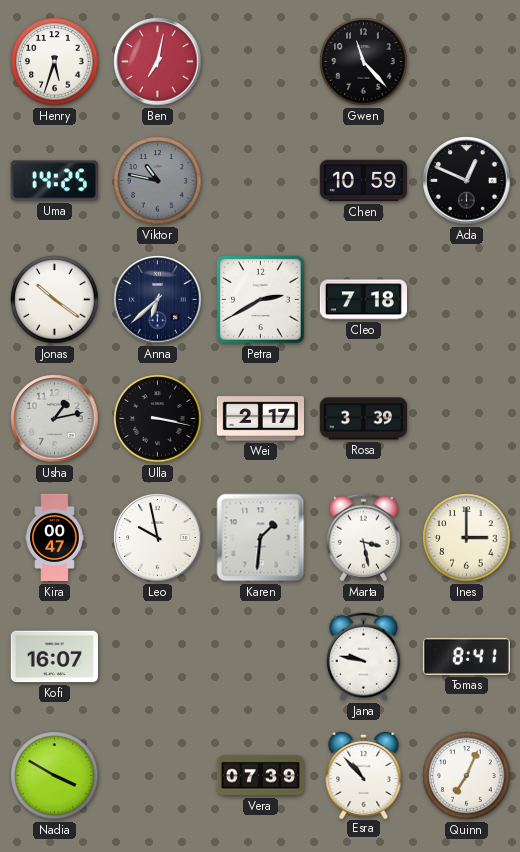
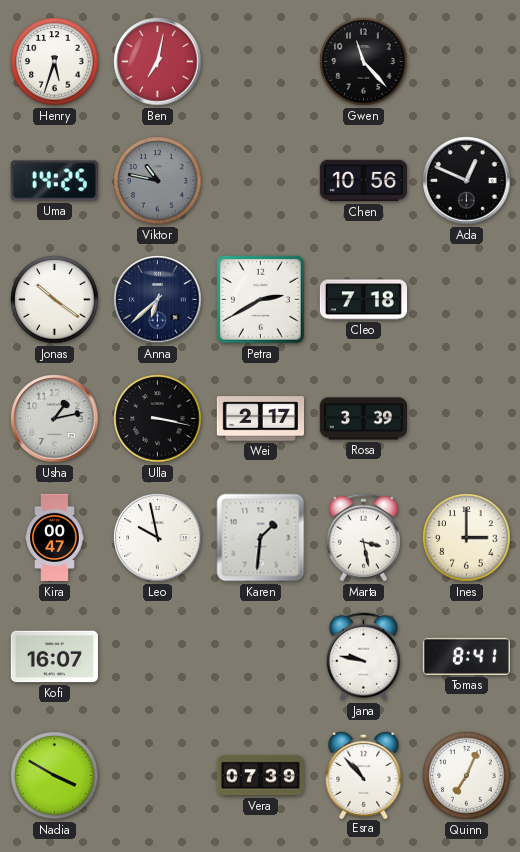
Chen: 10:59 -> 10:56 (363, 181)
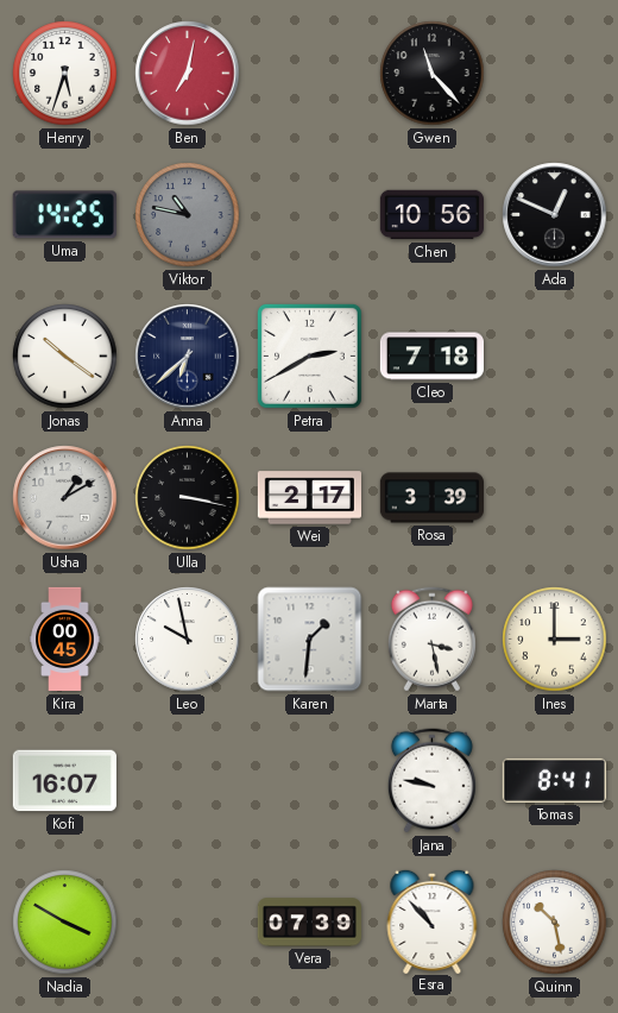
Usha: 1:13 -> 1:10 (65, 498)
Kira: 00:47 -> 00:45 (65, 640)
Quinn: 7:04 -> 10:28 (555, 923)
